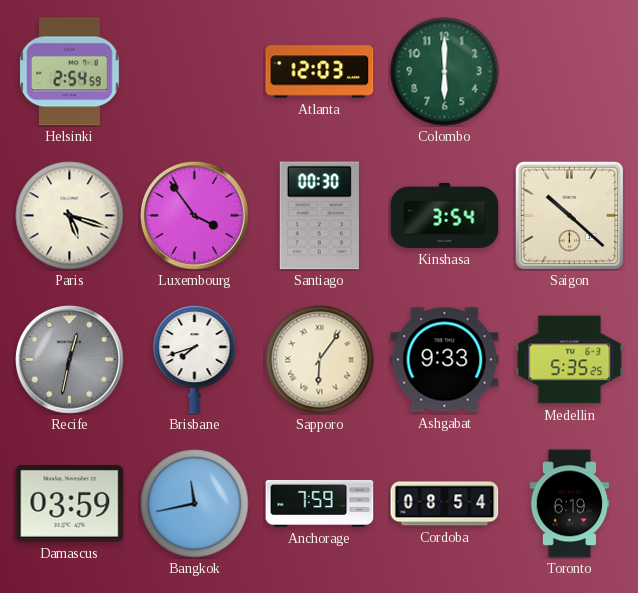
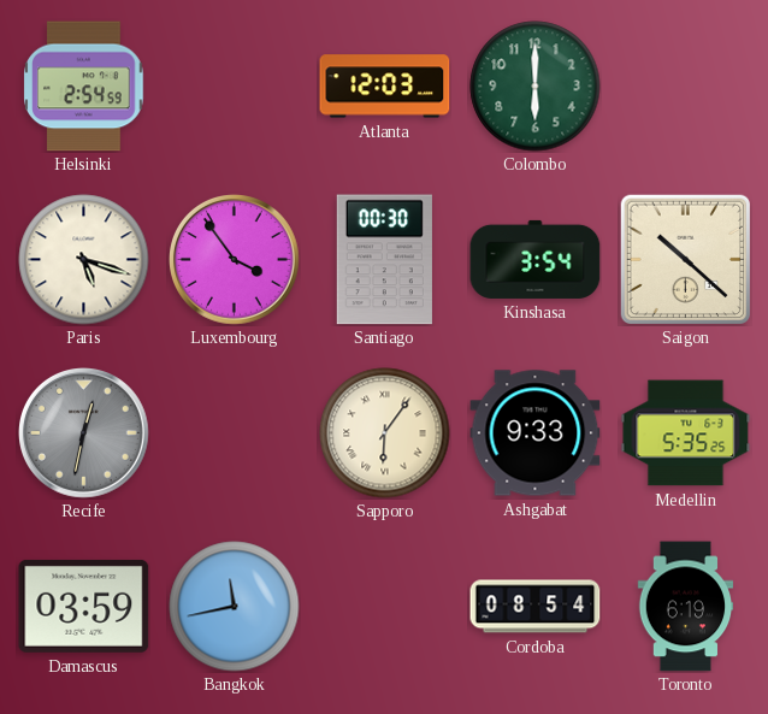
Brisbane: 7:42 -> none (195, 359)
Anchorage: 7:59 -> none (320, 503)
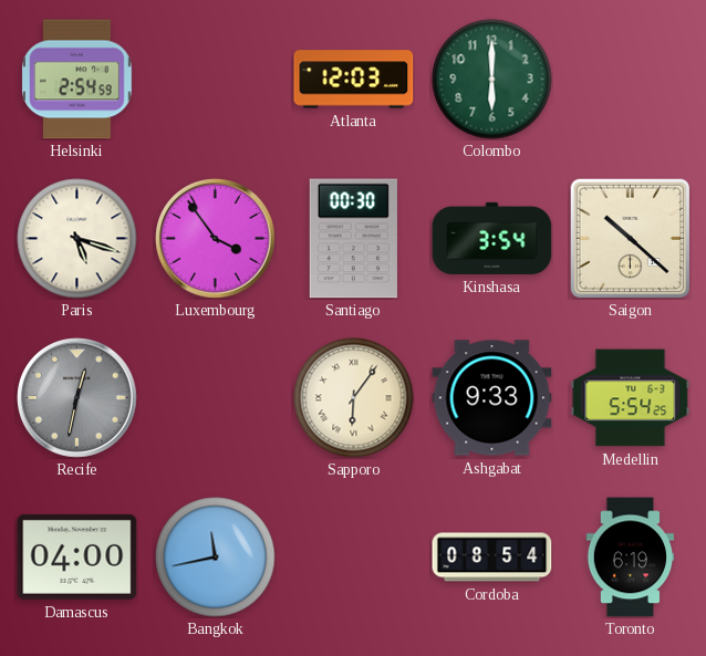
Medellin: 5:35 -> 5:54 (631, 398)
Damascus: 03:59 -> 04:00 (77, 556)
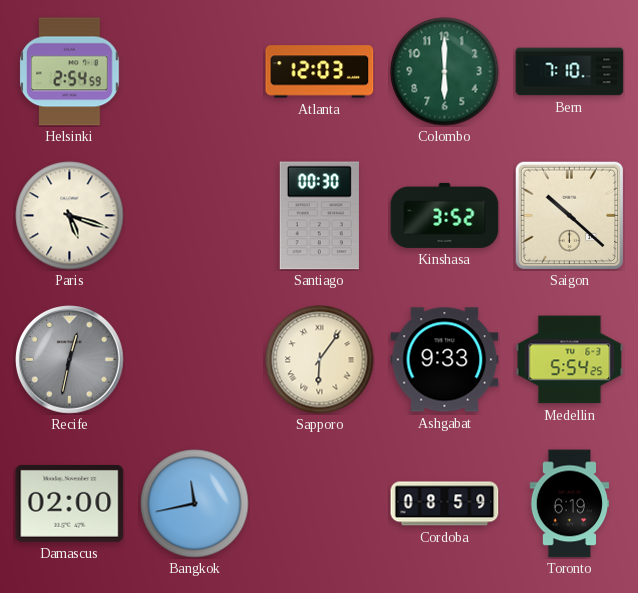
Bern: none -> 7:10 (570, 72)
Luxembourg: 3:54 -> none (216, 239)
Kinshasa: 3:54 -> 3:52 (445, 215)
Damascus: 04:00 -> 02:00 (70, 503)
Cordoba: 08:54 -> 08:59 (445, 504)
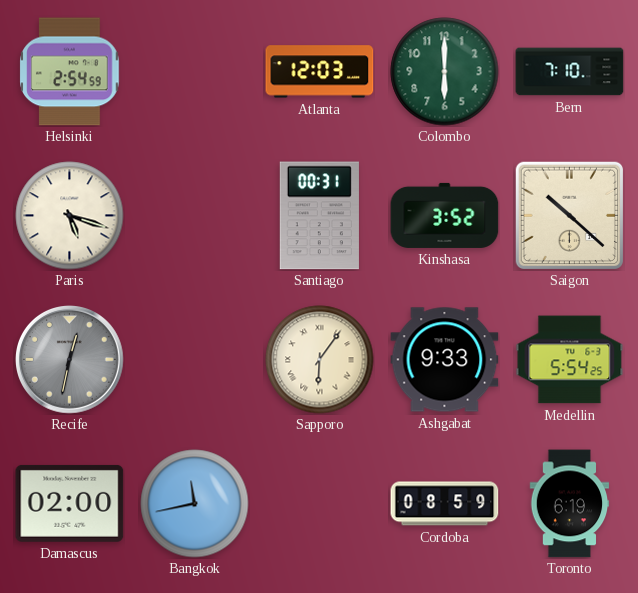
Santiago: 00:30 -> 00:31 (319, 216)
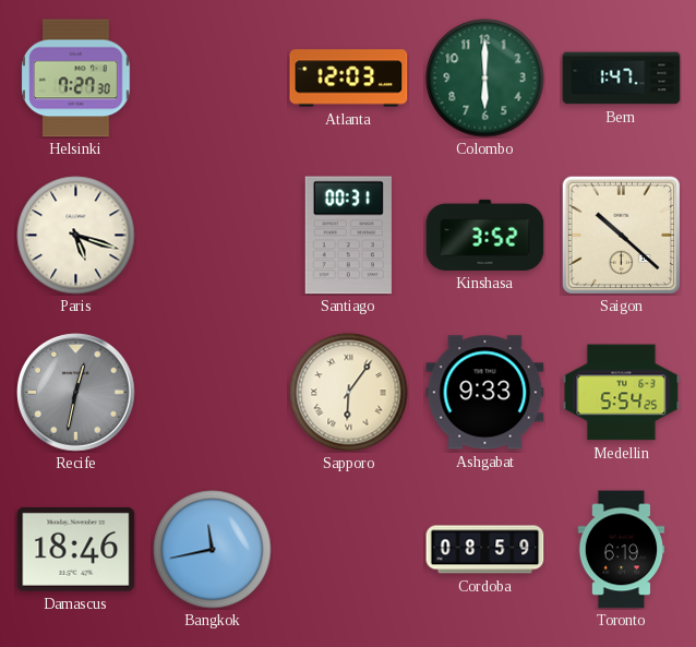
Helsinki: 2:54 -> 7:27 (76, 79)
Bern: 7:10 -> 1:47 (622, 79)
Damascus: 02:00 -> 18:46 (76, 549)
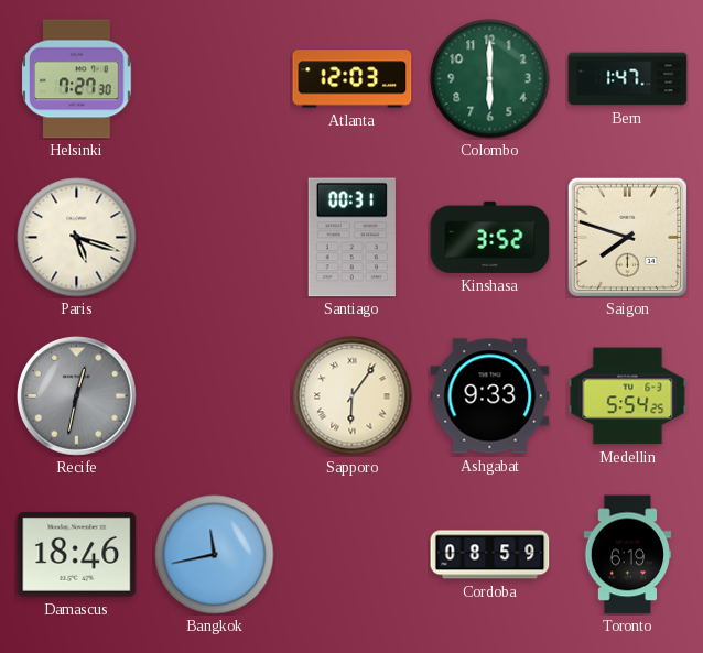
Saigon: 10:22 -> 7:48 (627, 237)
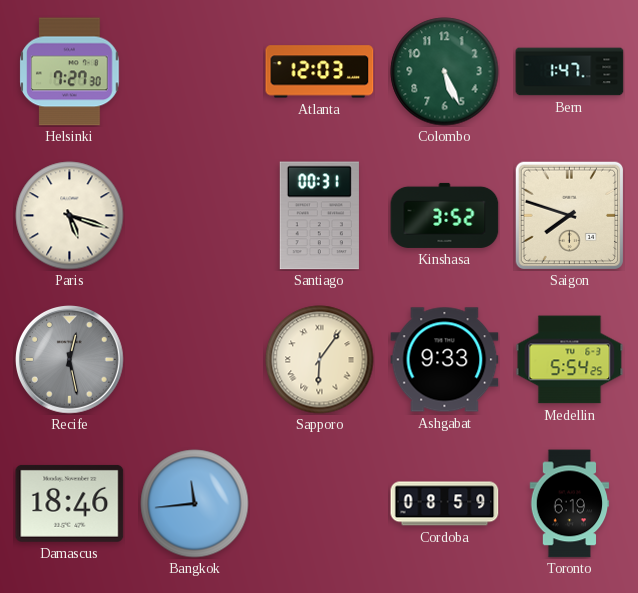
Colombo: 6:00 -> 5:26 (445, 72)
Recife: 12:32 -> 12:28 (70, 360)
Bangkok: 11:43 -> 11:44 (195, 504)
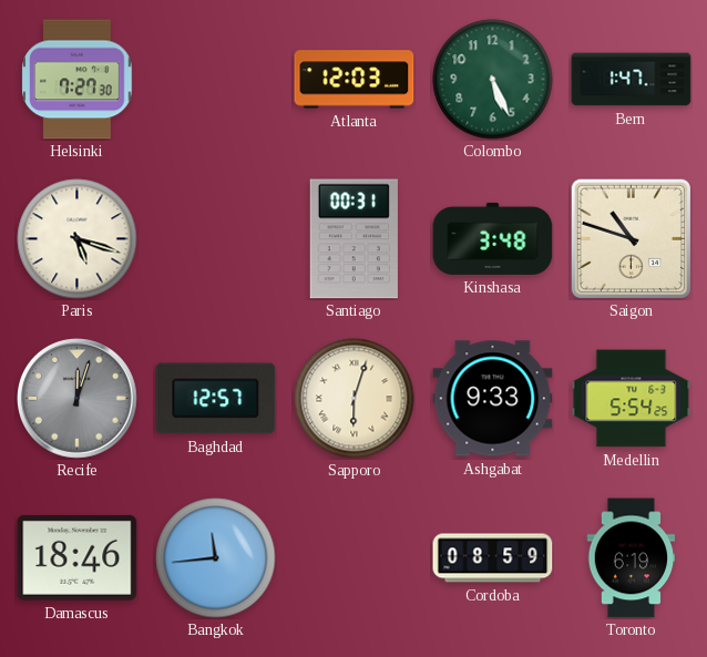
Kinshasa: 3:52 -> 3:48 (493, 238)
Saigon: 7:48 -> 10:48 (631, 238)
Recife: 12:28 -> 12:03 (78, 399)
Baghdad: none -> 12:57 (216, 399)
Sapporo: 6:06 -> 6:03 (355, 399)
